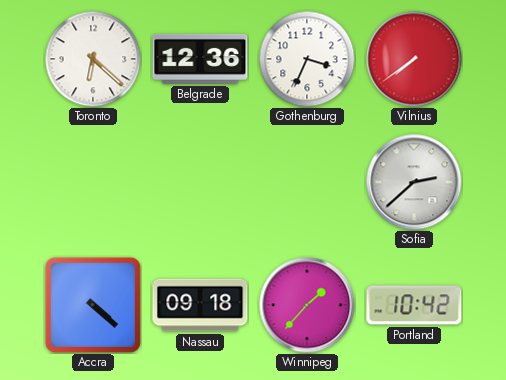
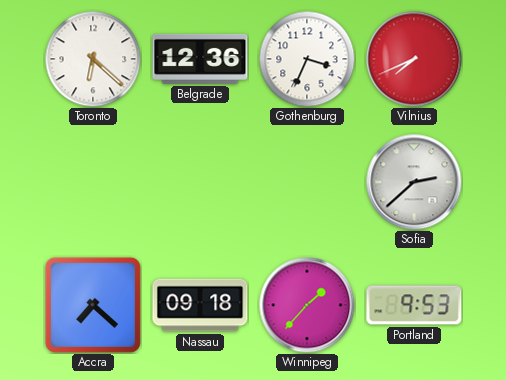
Vilnius: 7:39 -> 7:41 (414, 59)
Accra: 4:22 -> 7:22 (93, 305)
Portland: 10:42 -> 9:53 (414, 305)
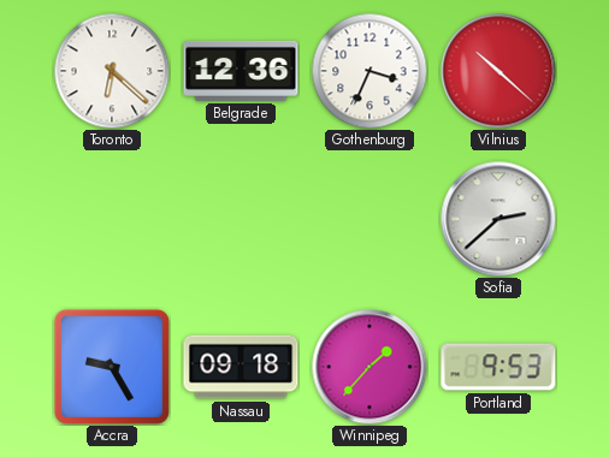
Vilnius: 7:41 -> 10:22 (498, 71)
Accra: 7:22 -> 9:25 (112, 367)
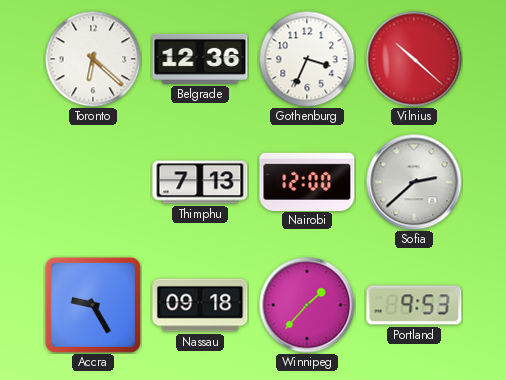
Thimphu: none -> 7:13 (200, 182)
Nairobi: none -> 12:00 (307, 181)
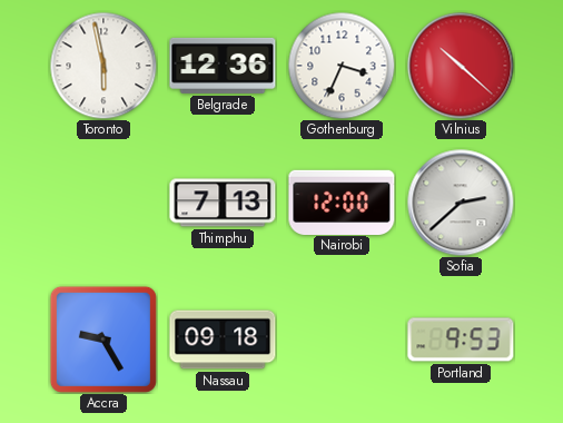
Toronto: 6:22 -> 5:58 (103, 66)
Winnipeg: 1:37 -> none (307, 305)
